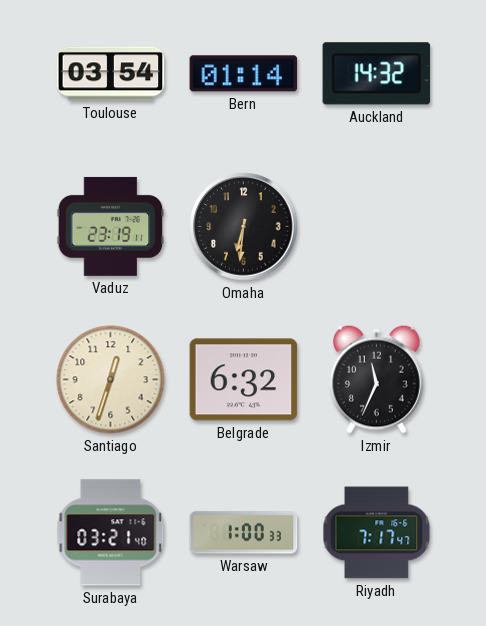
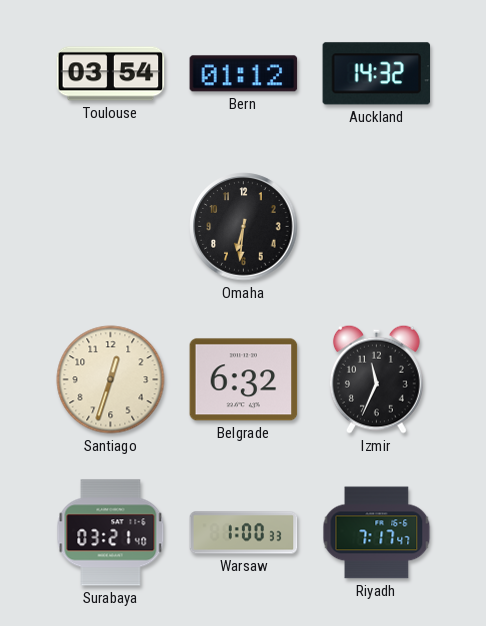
Bern: 01:14 -> 01:12 (244, 74)
Vaduz: 23:19 -> none (111, 226)
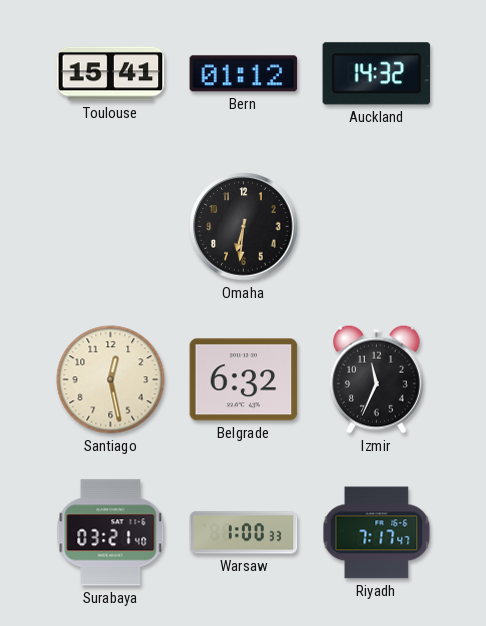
Toulouse: 03:54 -> 15:41 (111, 74)
Santiago: 12:33 -> 12:28 (111, 380)
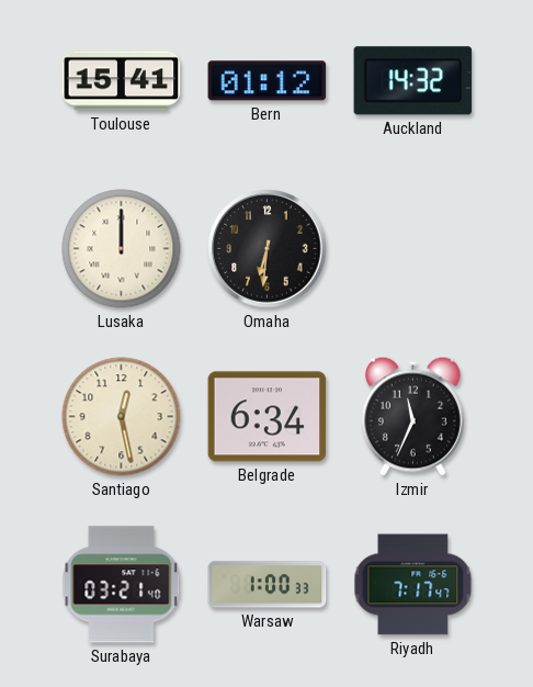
Lusaka: none -> 12:00 (122, 249)
Belgrade: 6:32 -> 6:34 (268, 417)
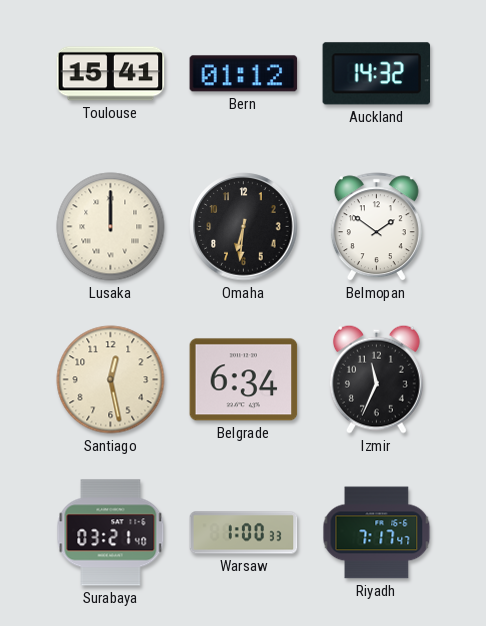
Belmopan: none -> 1:51 (376, 227)
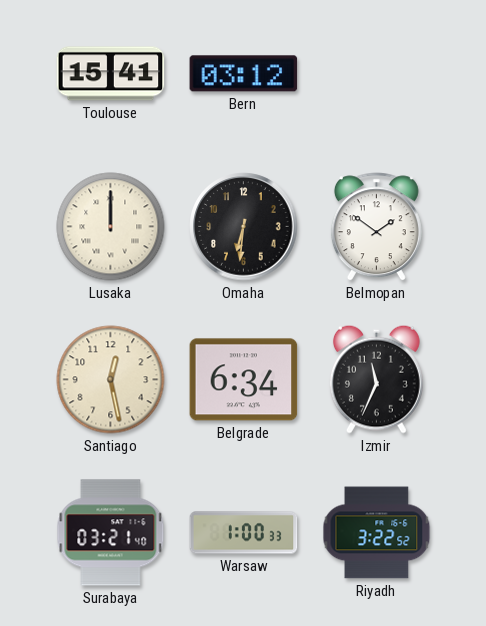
Bern: 01:12 -> 03:12 (244, 74)
Auckland: 14:32 -> none (377, 74)
Riyadh: 7:17 -> 3:22 (377, 533)
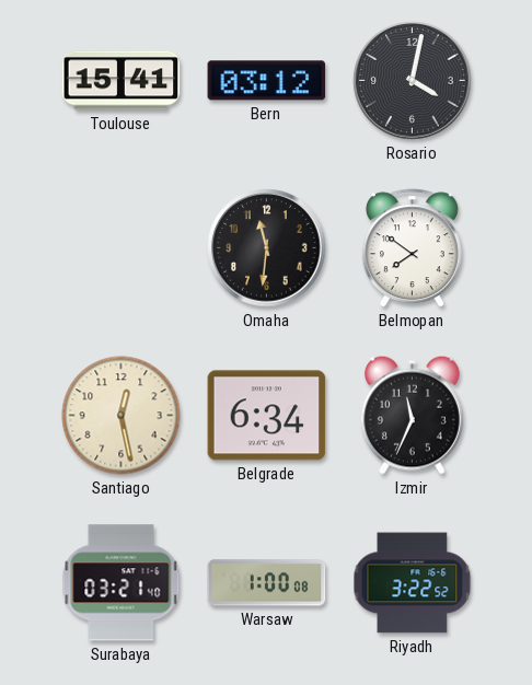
Rosario: none -> 4:02 (413, 81)
Lusaka: 12:00 -> none (111, 227)
Omaha: 6:31 -> 11:31 (267, 248)
Belmopan: 1:51 -> 7:51 (412, 248)
Warsaw: 1:00:33 -> 1:00:08 (267, 583)
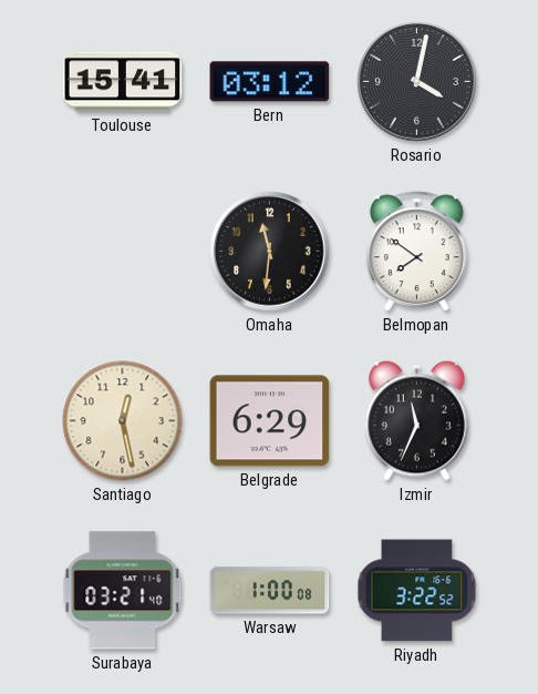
Belgrade: 6:34 -> 6:29 (270, 421)
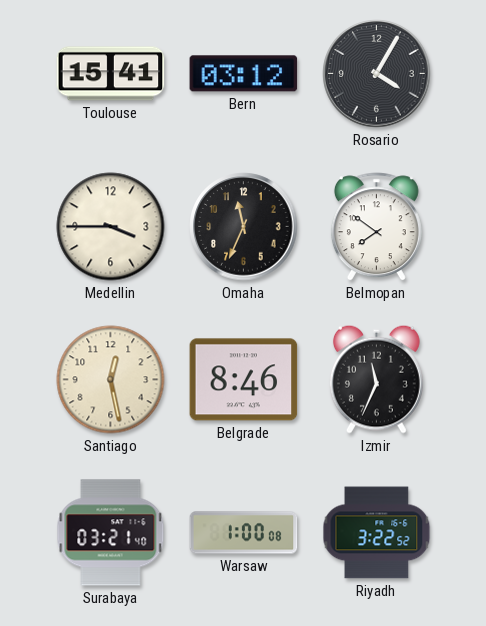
Rosario: 4:02 -> 4:05 (377, 74)
Medellin: none -> 3:45 (111, 227)
Omaha: 11:31 -> 11:34 (244, 227)
Belgrade: 6:29 -> 8:46 (244, 380)
